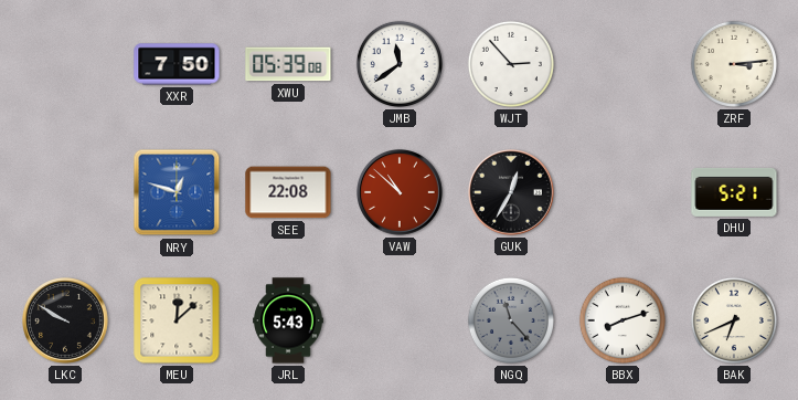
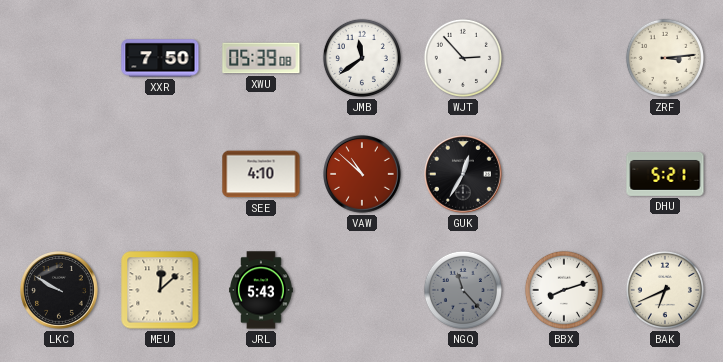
NRY: 12:48 -> none (177, 192)
SEE: 22:08 -> 4:10 (261, 174)
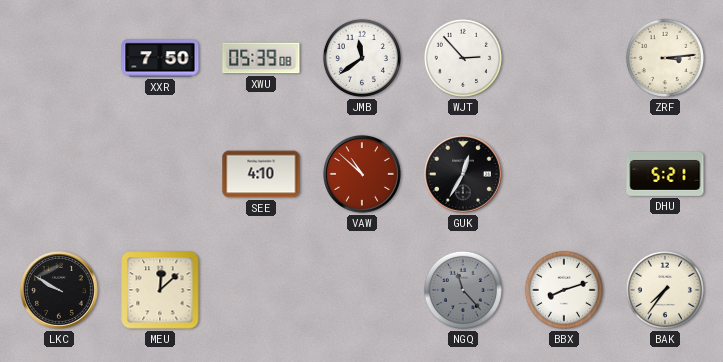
JRL: 5:43 -> none (261, 290)
BAK: 6:41 -> 7:36 (665, 290)
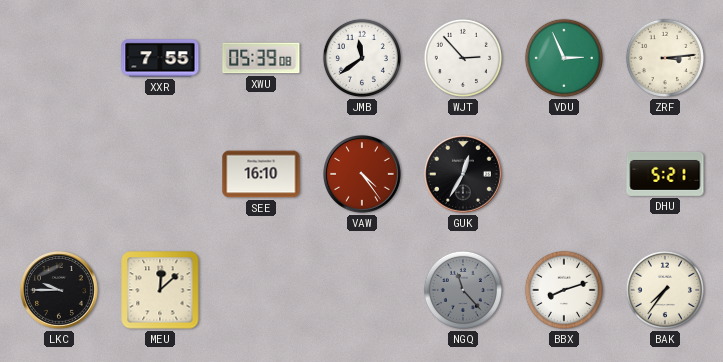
XXR: 7:50 -> 7:55 (160, 58)
VDU: none -> 2:56 (564, 58)
SEE: 4:10 -> 16:10 (261, 174)
VAW: 10:52 -> 4:24 (363, 175)
LKC: 9:50 -> 9:45 (60, 291)
